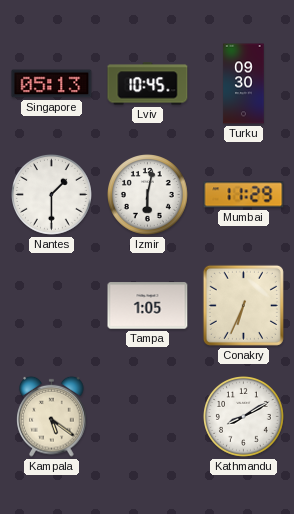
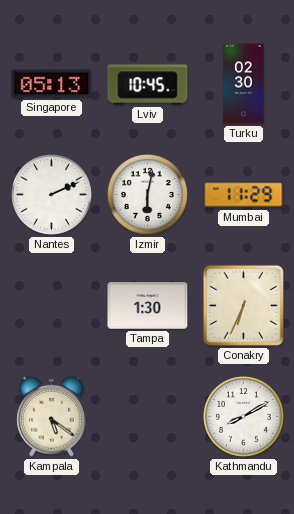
Turku: 09:30 -> 02:30 (244, 84)
Nantes: 1:30 -> 2:11 (52, 195)
Tampa: 1:05 -> 1:30 (148, 306)
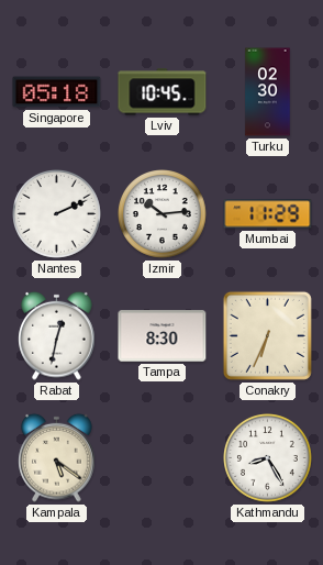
Singapore: 05:13 -> 05:18 (57, 92)
Izmir: 6:02 -> 10:14 (163, 214)
Rabat: none -> 12:32 (57, 335)
Tampa: 1:30 -> 8:30 (163, 336)
Kathmandu: 8:10 -> 8:25 (268, 458)
